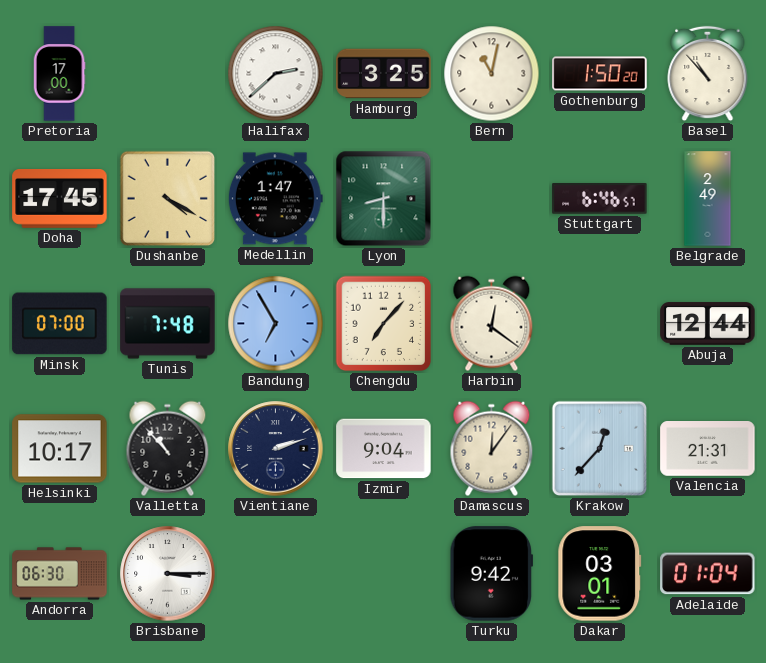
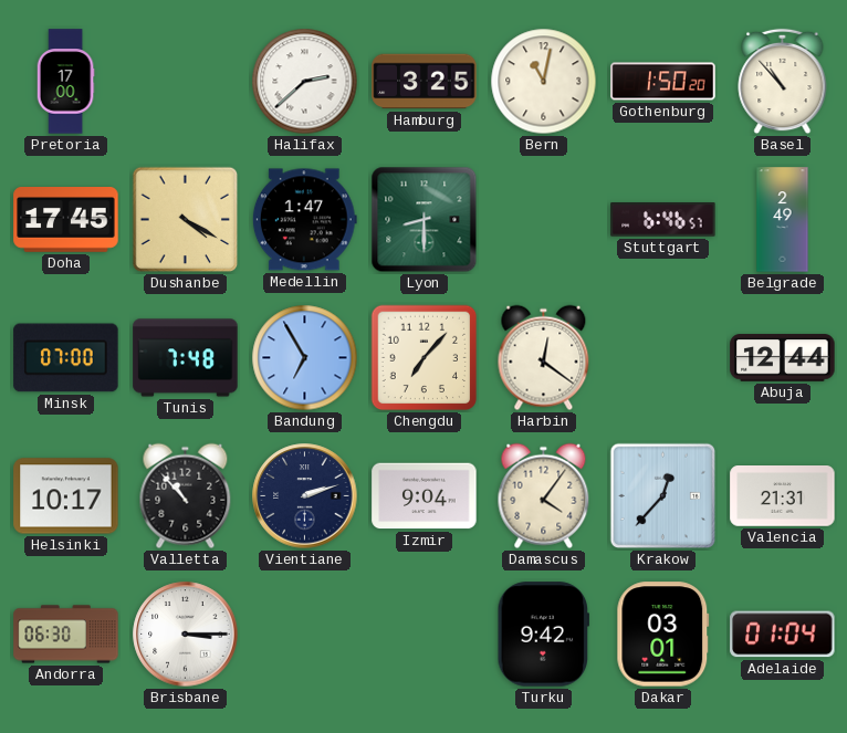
Damascus: 12:06 -> 4:06 (544, 496)
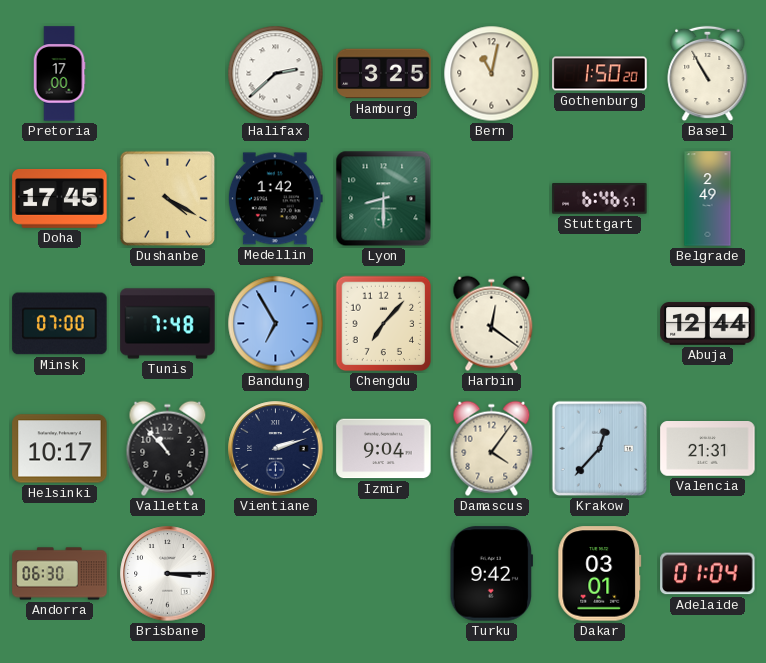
Basel: 10:53 -> 10:55 (708, 74)
Medellin: 1:47 -> 1:42 (275, 199)
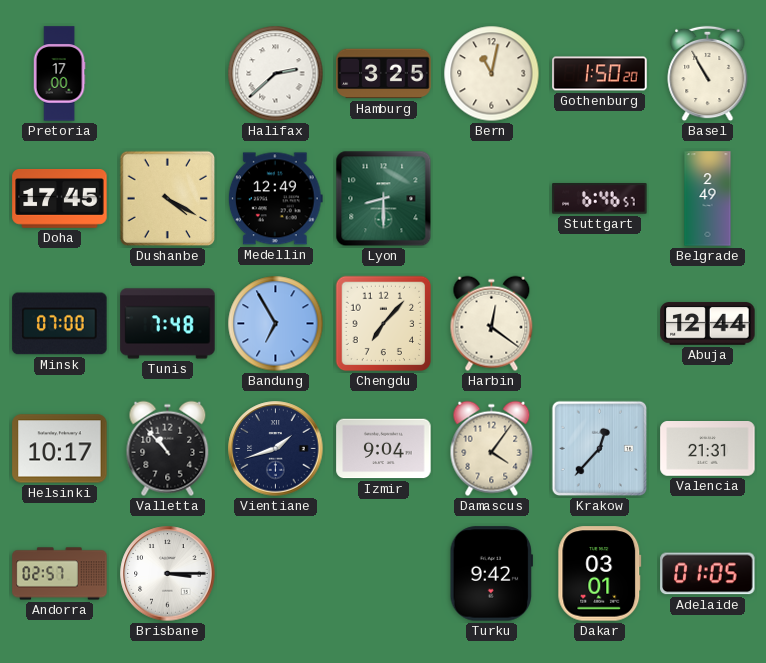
Medellin: 1:42 -> 12:49 (275, 199)
Vientiane: 2:12 -> 1:42 (276, 449)
Andorra: 06:30 -> 02:57 (60, 574)
Adelaide: 01:04 -> 01:05 (708, 574)
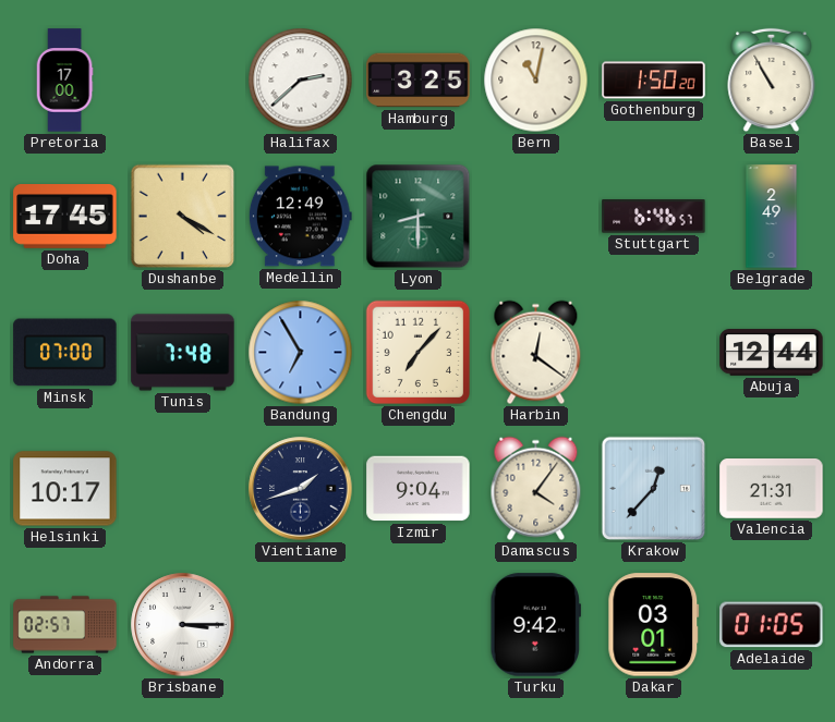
Valletta: 10:53 -> none (168, 449)
